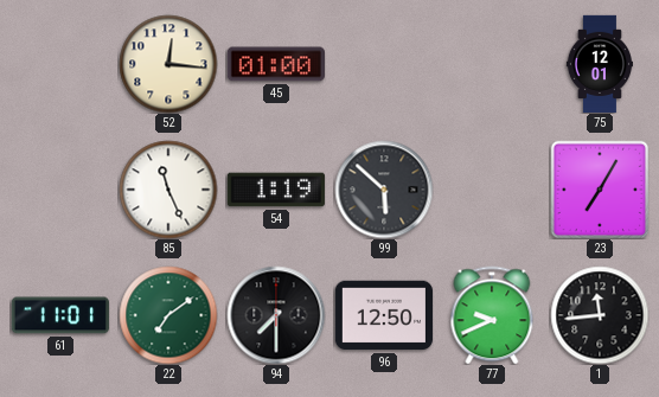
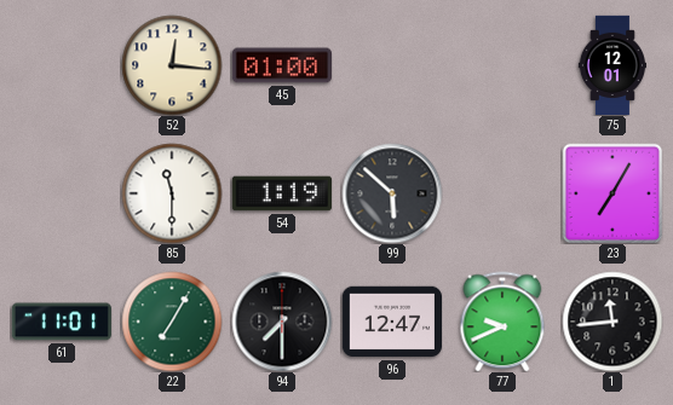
85: 11:26 -> 11:30 (172, 193)
22: 7:09 -> 7:05 (172, 322)
96: 12:50 -> 12:47 (391, 322)
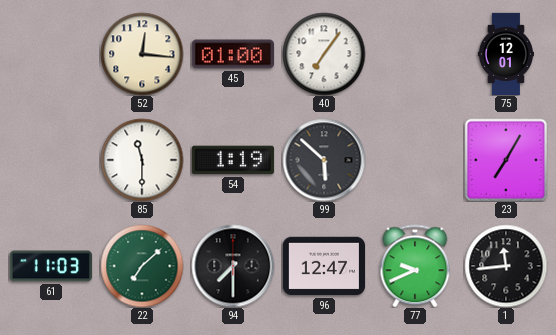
40: none -> 7:06 (324, 54)
61: 11:01 -> 11:03 (51, 266)
22: 7:05 -> 7:08 (142, 266)
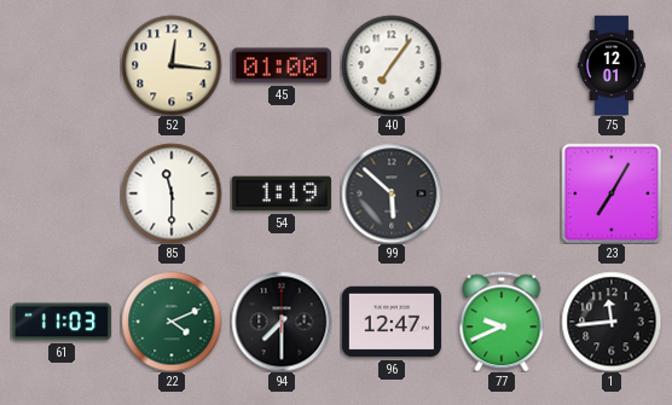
22: 7:08 -> 4:11 (172, 322)
